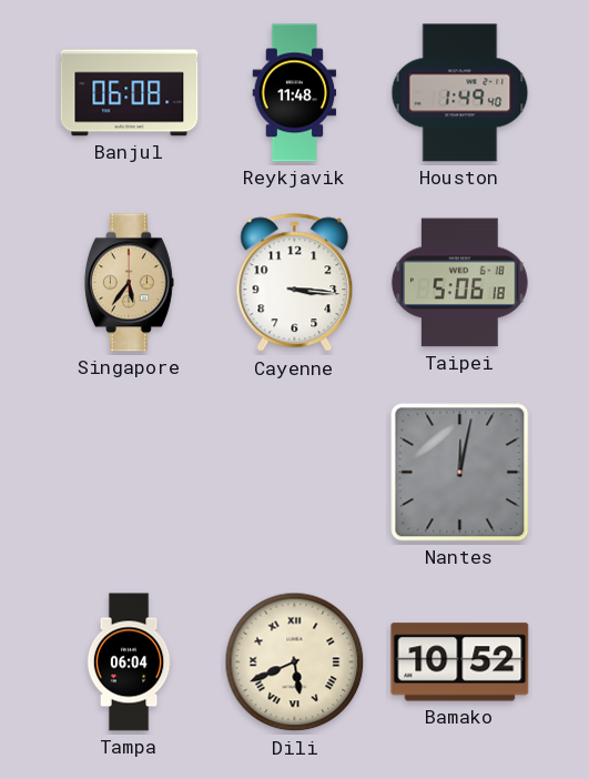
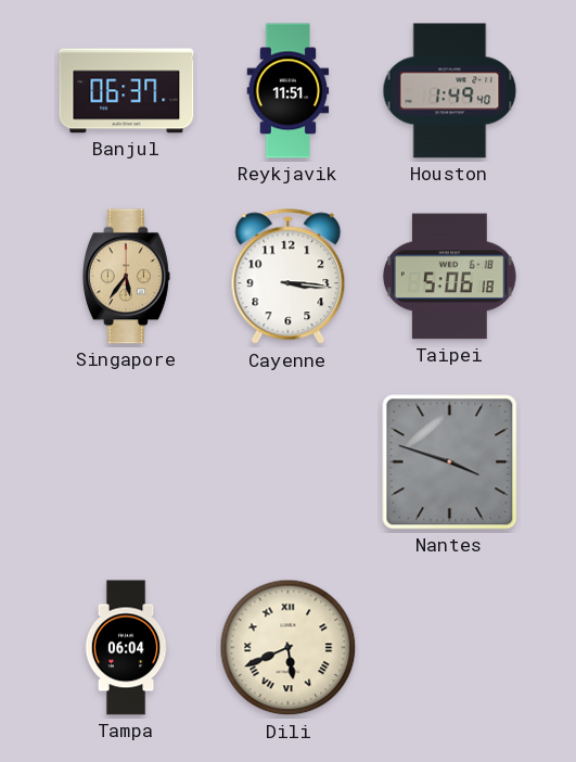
Banjul: 06:08 -> 06:37 (127, 91)
Reykjavik: 11:48 -> 11:51 (289, 91)
Nantes: 12:02 -> 3:48 (450, 462)
Bamako: 10:52 -> none (460, 662)
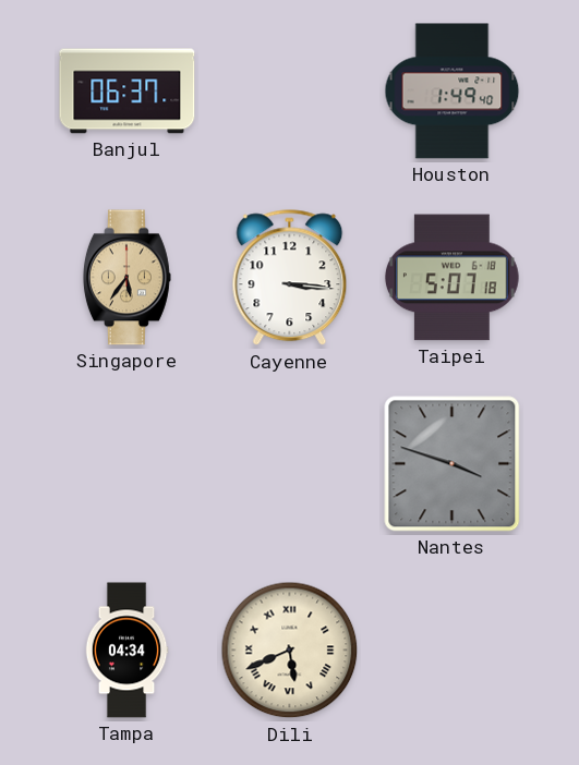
Reykjavik: 11:51 -> none (289, 91)
Taipei: 5:06 -> 5:07 (451, 278)
Tampa: 06:04 -> 04:34 (126, 651)
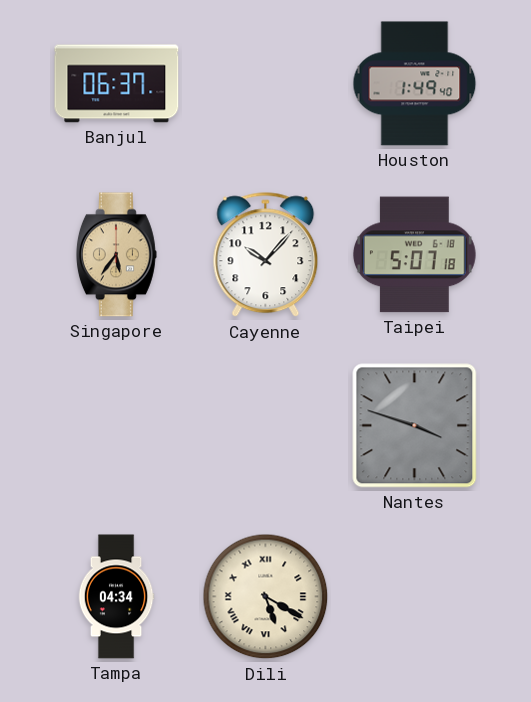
Cayenne: 3:16 -> 10:07 (266, 255)
Dili: 5:41 -> 5:20 (266, 597)
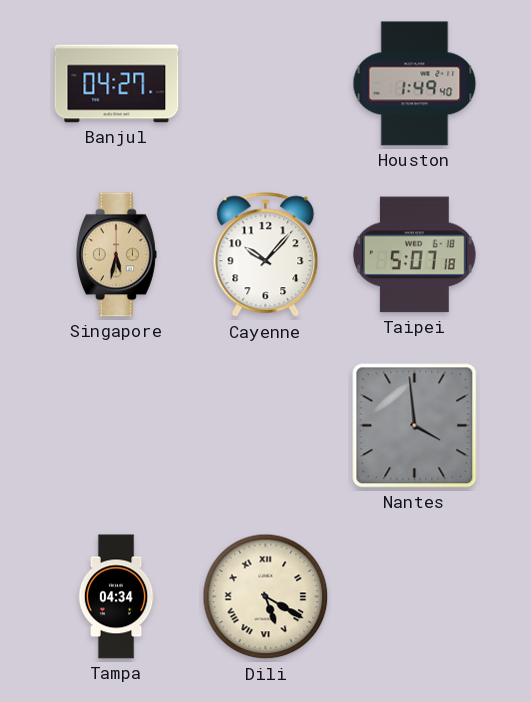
Banjul: 06:37 -> 04:27 (117, 84)
Singapore: 5:36 -> 5:32 (116, 255)
Nantes: 3:48 -> 3:59 (415, 426)
